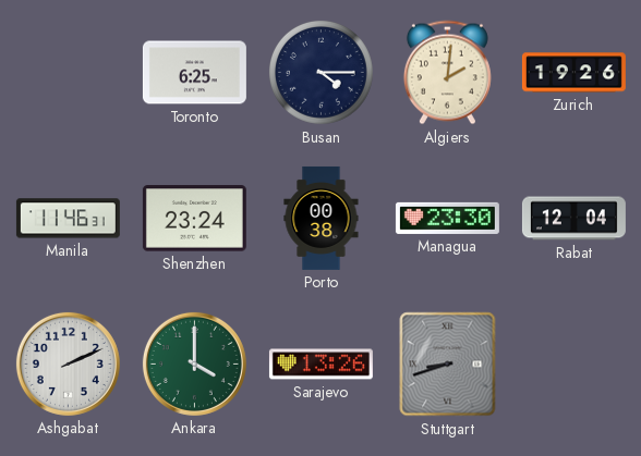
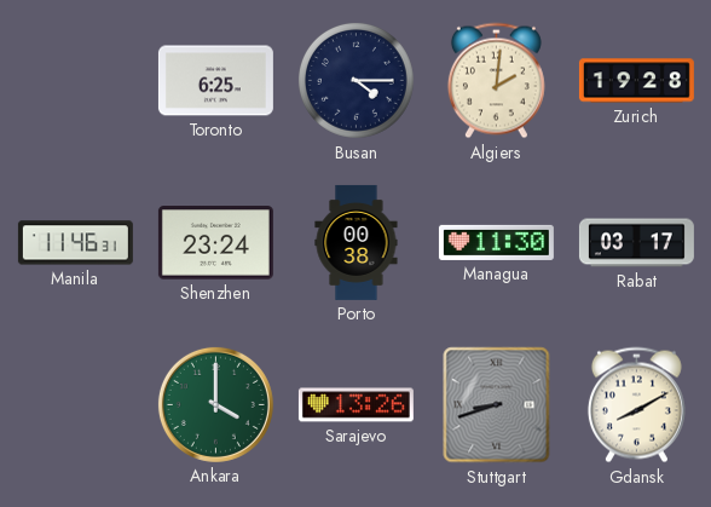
Zurich: 19:26 -> 19:28 (636, 81)
Managua: 23:30 -> 11:30 (496, 242)
Rabat: 12:04 -> 03:17 (636, 243)
Ashgabat: 2:11 -> none (68, 363)
Gdansk: none -> 8:10 (636, 405)
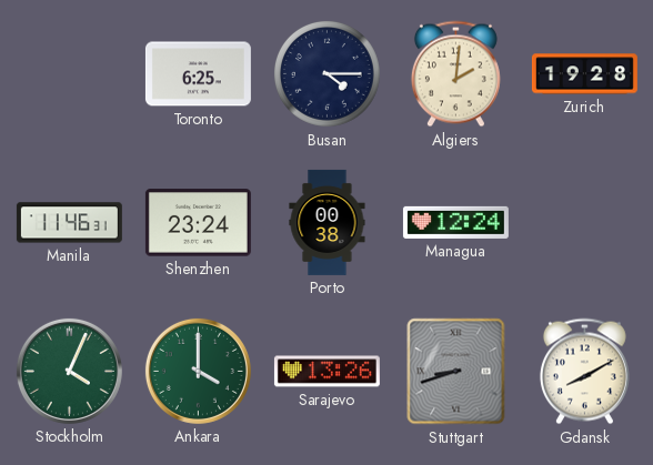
Managua: 11:30 -> 12:24 (455, 222)
Rabat: 03:17 -> none (636, 243)
Stockholm: none -> 4:04 (69, 371)
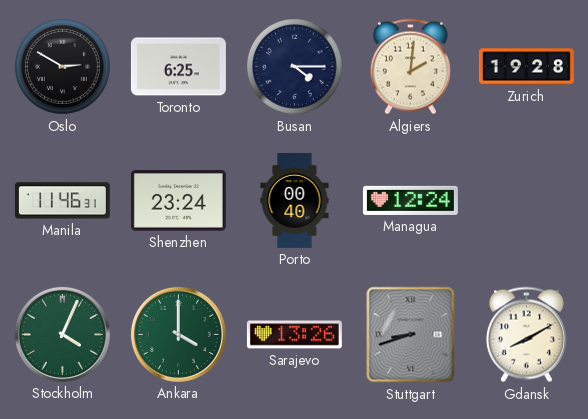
Oslo: none -> 2:50 (62, 66)
Porto: 00:38 -> 00:40 (295, 200)
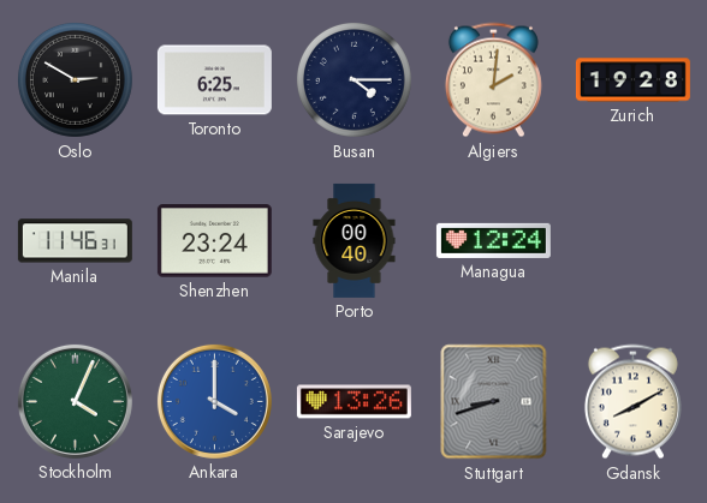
Ankara dial: green -> blue (214, 401)
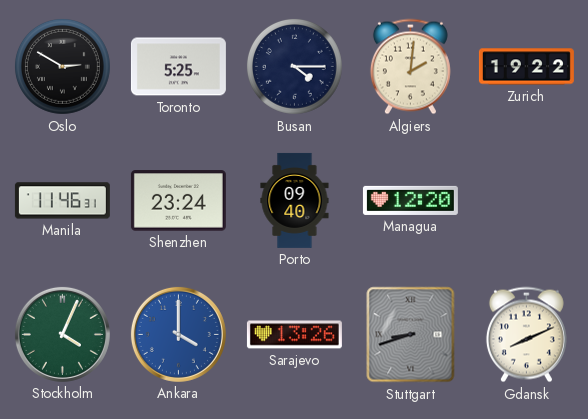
Toronto: 6:25 -> 5:25 (178, 67)
Zurich: 19:28 -> 19:22 (526, 67)
Porto: 00:40 -> 09:40 (295, 200)
Managua: 12:24 -> 12:20 (410, 200)
Gdansk: 8:10 -> 8:11 (526, 335)
